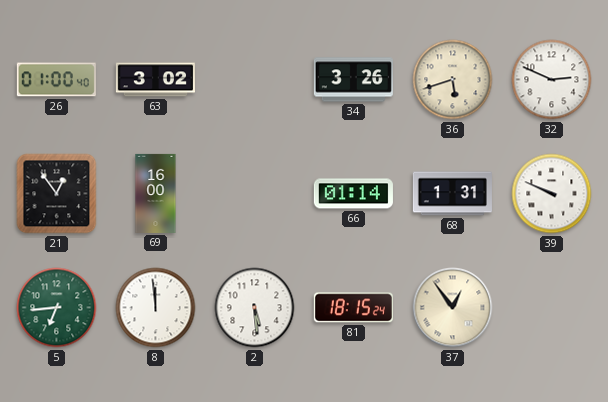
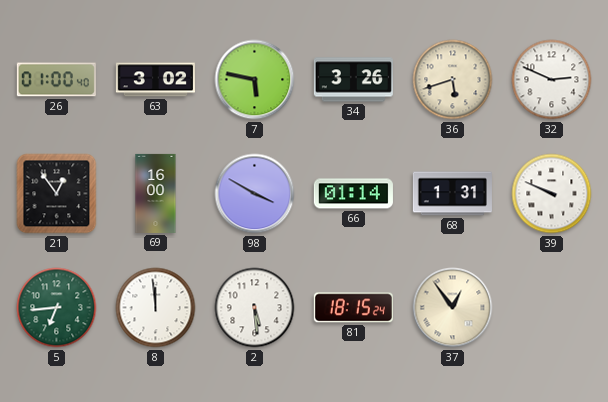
7: none -> 5:47 (255, 80)
98: none -> 3:50 (255, 194)
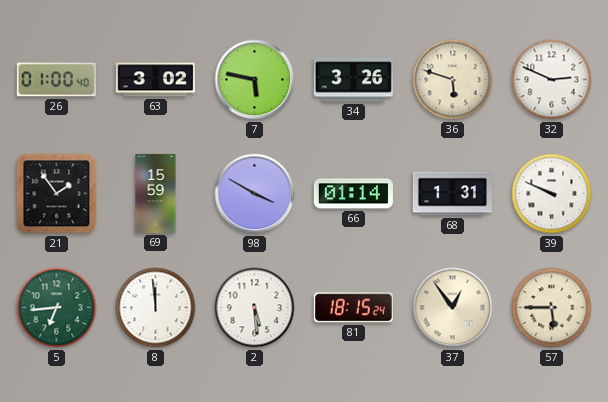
36: 5:42 -> 5:48 (453, 80)
21: 12:54 -> 1:54 (57, 194)
69: 16:00 -> 15:59 (156, 193)
57: none -> 5:45 (552, 308)
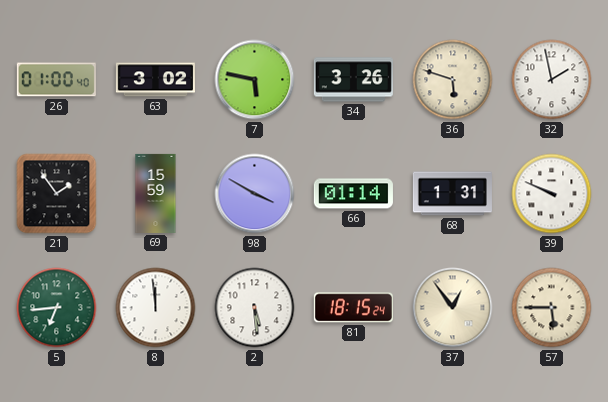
32: 2:49 -> 1:58 (552, 80)
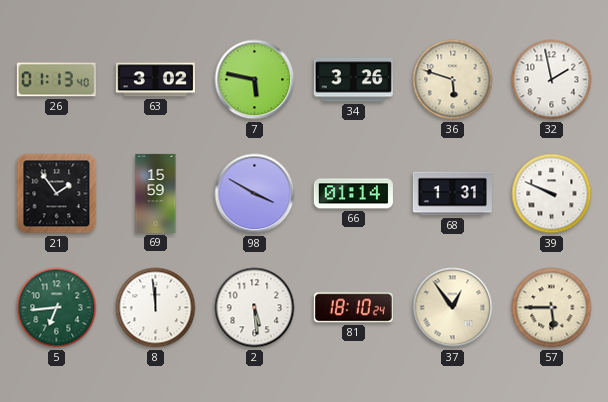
26: 01:00 -> 01:13 (56, 80)
81: 18:15 -> 18:10 (353, 308)
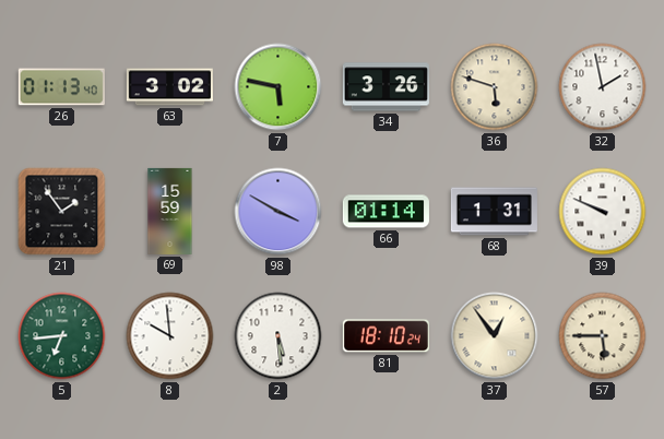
8: 11:59 -> 9:59 (170, 336)
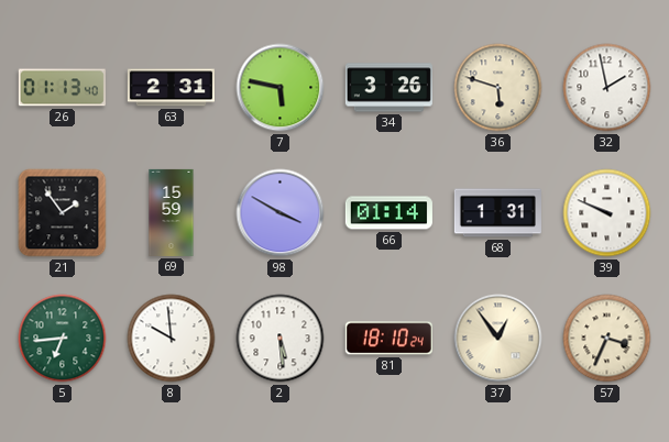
63: 3:02 -> 2:31 (171, 88)
57: 5:45 -> 3:34 (607, 339)
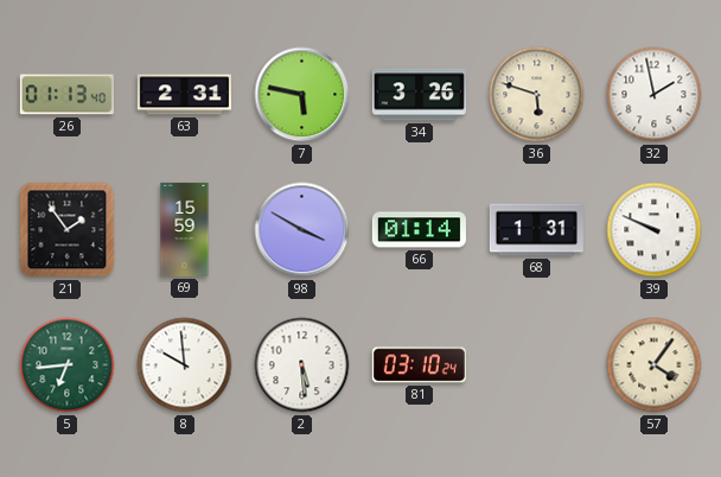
81: 18:10 -> 03:10 (419, 365)
37: 12:54 -> none (498, 339)
57: 3:34 -> 4:06 (655, 365)
